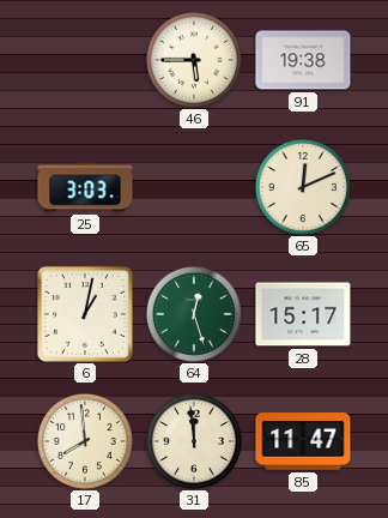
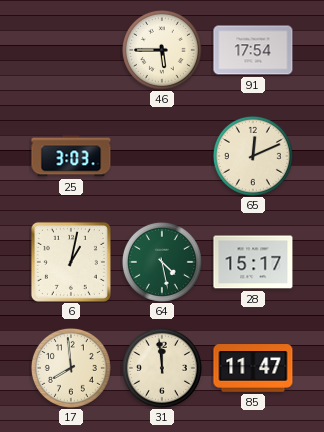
91: 19:38 -> 17:54 (253, 50)
64: 12:27 -> 4:28 (162, 262)
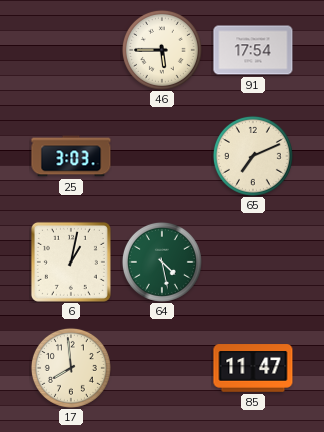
65: 12:11 -> 7:11 (253, 156)
28: 15:17 -> none (253, 262)
31: 11:59 -> none (162, 368)
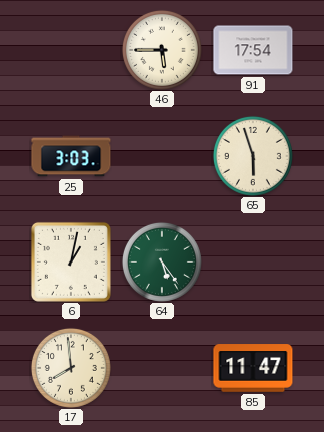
65: 7:11 -> 5:57 (253, 156)
64: 4:28 -> 5:24 (162, 262)
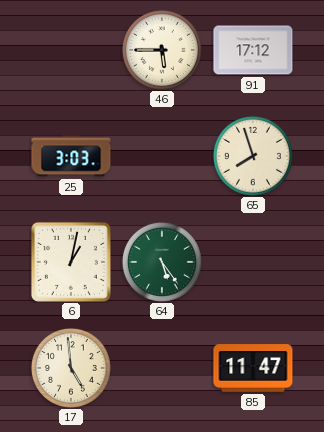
91: 17:54 -> 17:12 (253, 50)
65: 5:57 -> 7:57 (253, 156)
17: 7:59 -> 4:59 (71, 368)
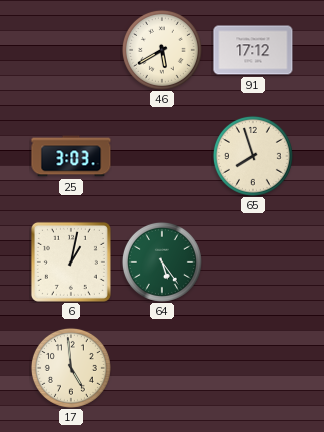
46: 5:45 -> 5:40 (162, 50)
85: 11:47 -> none (253, 368)
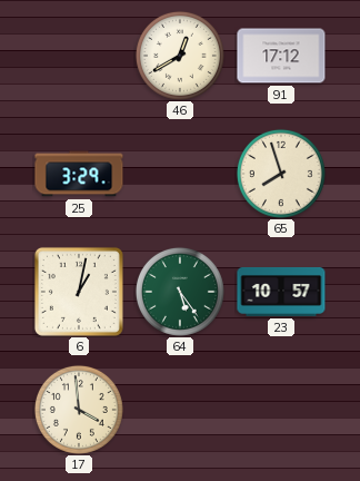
46: 5:40 -> 12:40 (180, 56)
25: 3:03 -> 3:29 (79, 174)
23: none -> 10:57 (281, 293)
17: 4:59 -> 3:59 (79, 410)
